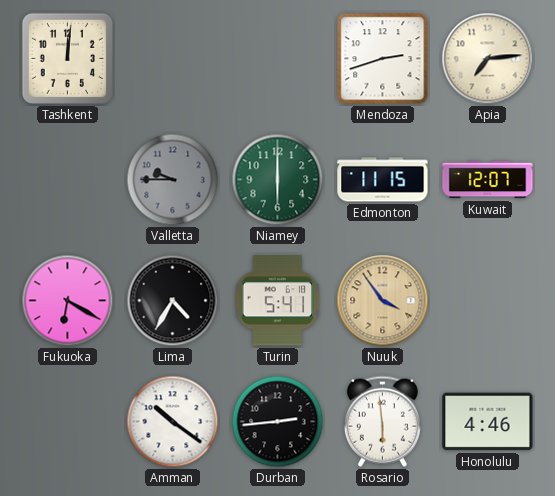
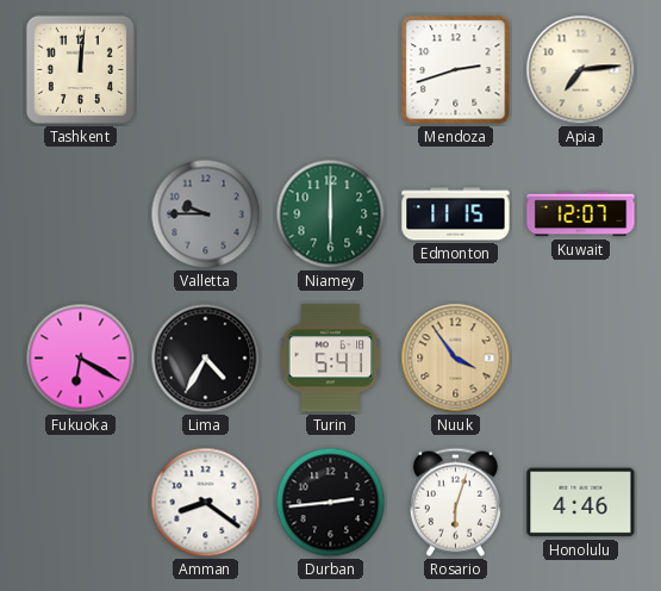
Amman: 10:21 -> 8:21 (206, 503)
Rosario: 5:59 -> 6:03 (455, 502)
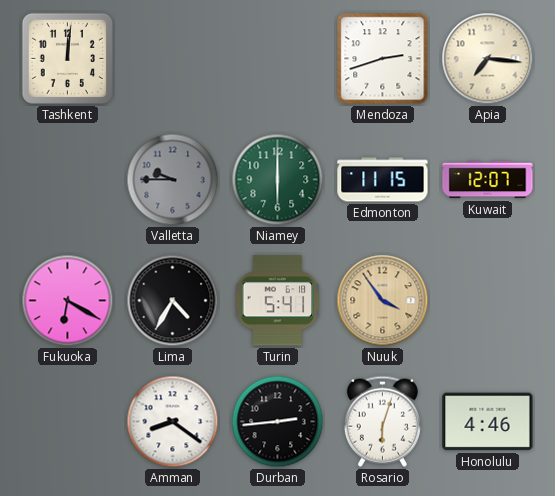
Apia: 7:14 -> 7:16 (488, 59)
